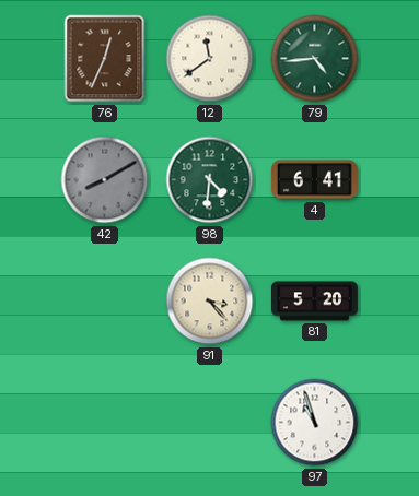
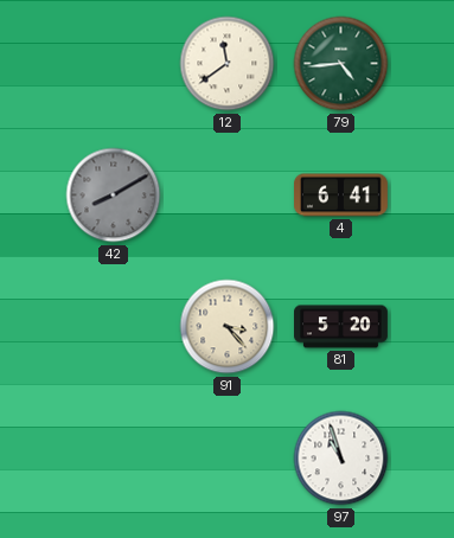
76: 12:34 -> none (105, 59)
98: 4:31 -> none (210, 180)
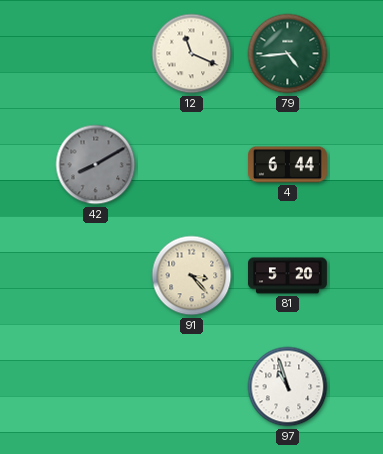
12: 11:39 -> 11:19 (192, 54)
4: 6:41 -> 6:44 (288, 165)
